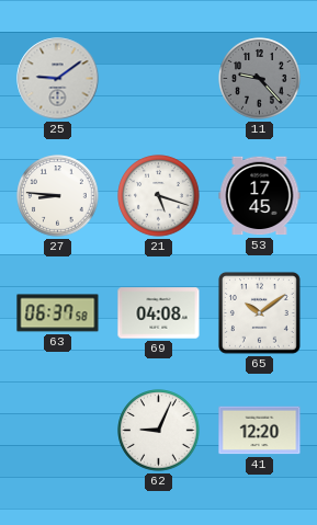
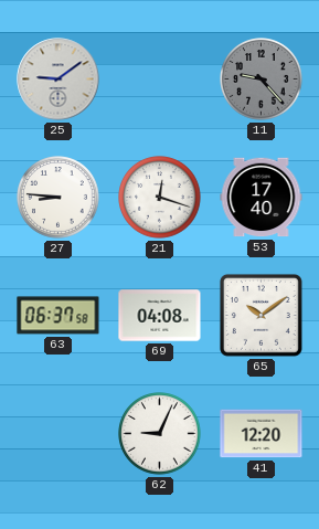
21: 5:18 -> 12:18 (160, 198)
53: 17:45 -> 17:40 (262, 198)
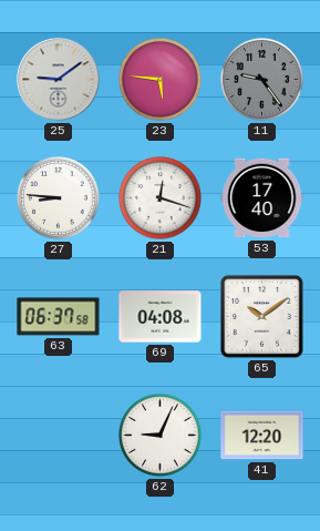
23: none -> 5:46 (161, 80)
11: 9:23 -> 9:24 (262, 80)
